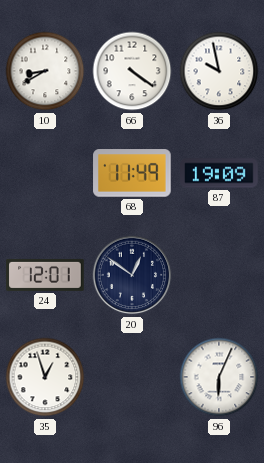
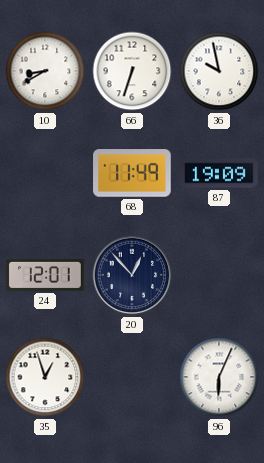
66: 4:21 -> 6:33 (132, 71)
20: 12:51 -> 12:53 (132, 275)
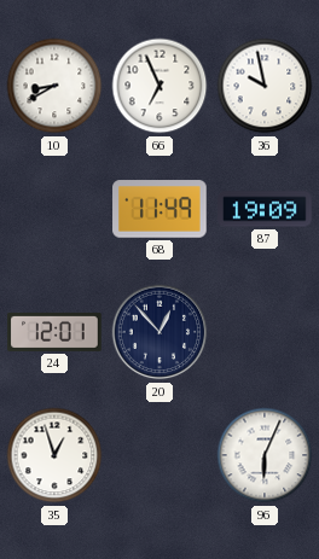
66: 6:33 -> 6:56 (159, 86)
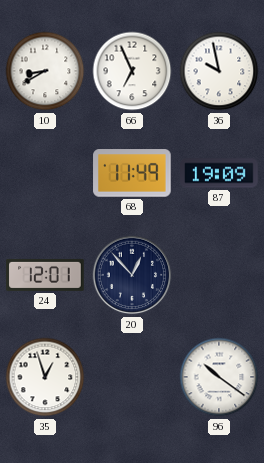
96: 6:04 -> 10:21 (219, 377)
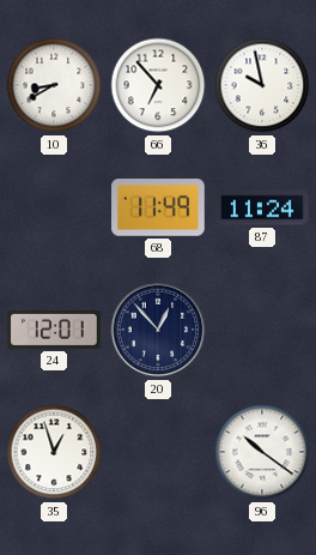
66: 6:56 -> 6:53 (158, 85)
87: 19:09 -> 11:24 (262, 207)
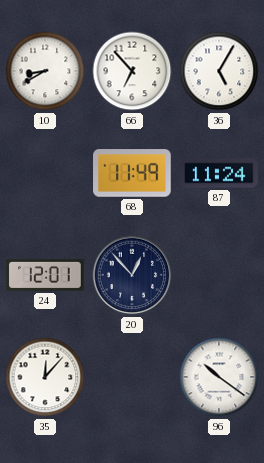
36: 9:58 -> 5:05 (219, 71)
35: 12:57 -> 12:07 (45, 377)
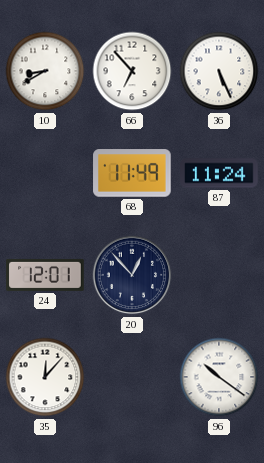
36: 5:05 -> 5:26 (219, 71)
